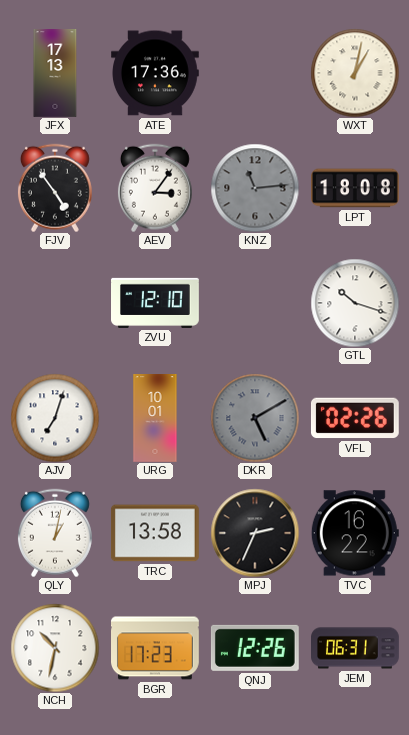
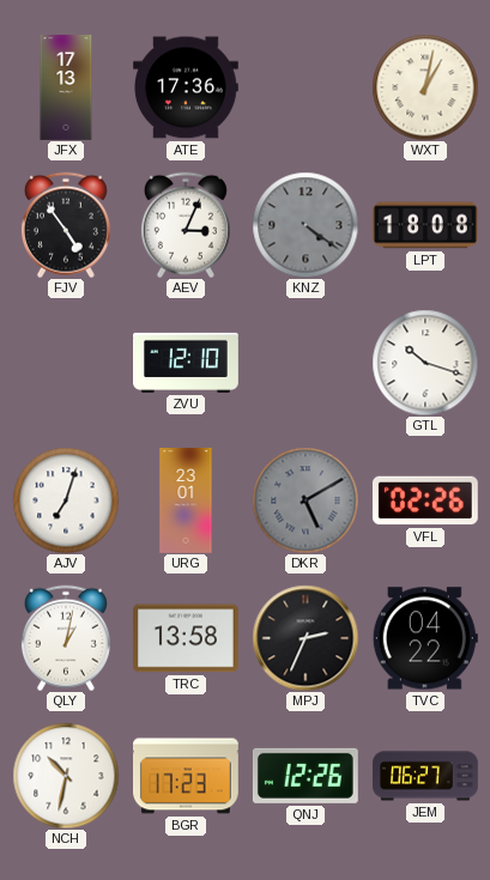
AEV: 3:06 -> 3:04 (186, 225)
KNZ: 11:14 -> 4:21 (306, 225)
URG: 10:01 -> 23:01 (186, 502)
TVC: 16:22 -> 04:22 (425, 638)
JEM: 06:31 -> 06:27 (427, 776)
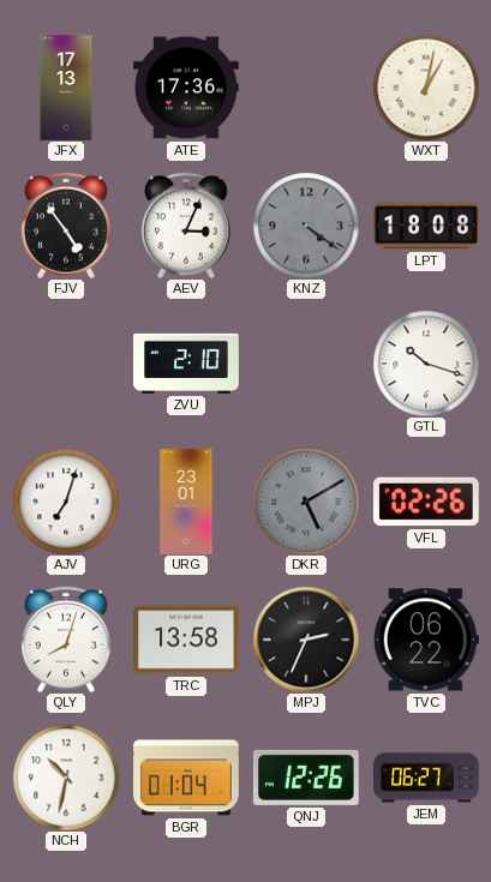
ZVU: 12:10 -> 2:10 (187, 364)
QLY: 1:02 -> 8:03 (66, 640)
TVC: 04:22 -> 06:22 (426, 640)
BGR: 17:23 -> 01:04 (187, 778)
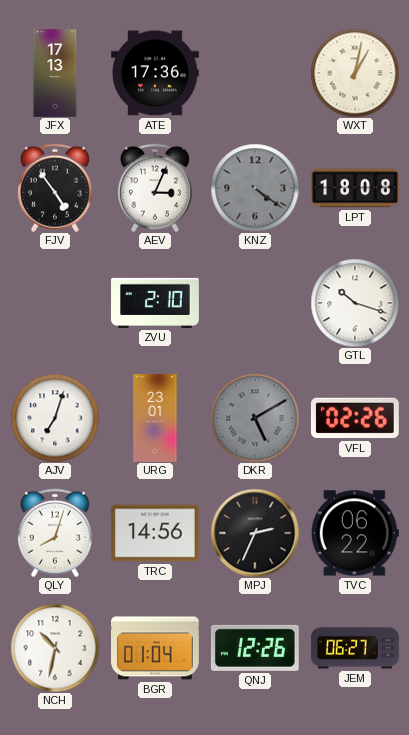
TRC: 13:58 -> 14:56 (155, 533)
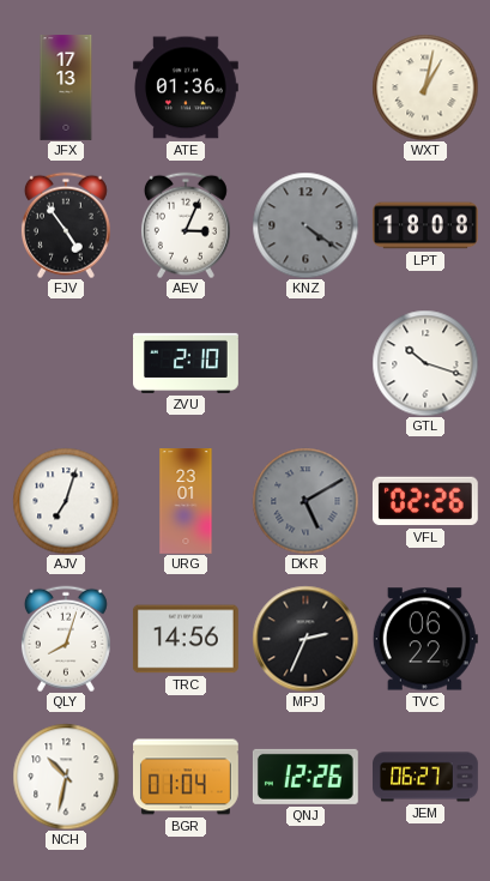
ATE: 17:36 -> 01:36 (187, 88)
